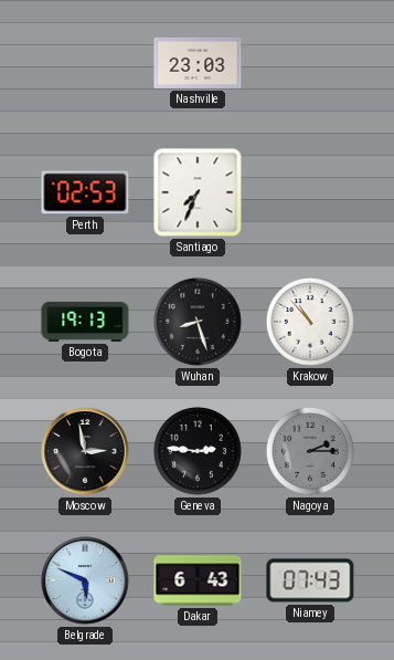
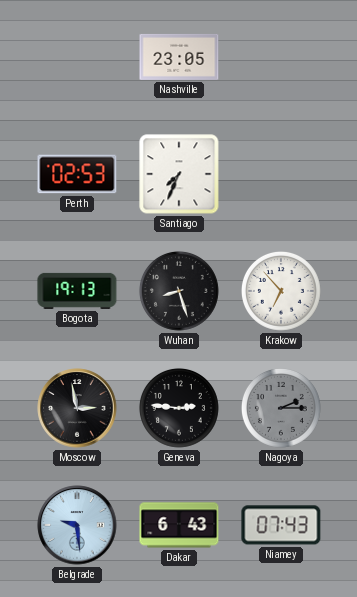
Nashville: 23:03 -> 23:05 (179, 57)
Krakow: 10:53 -> 6:53 (281, 291)
Belgrade: 5:49 -> 9:29 (77, 525)
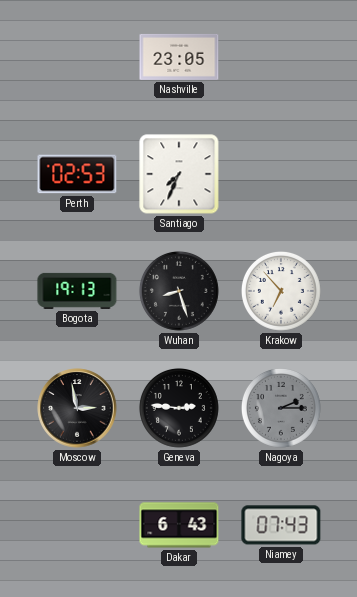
Belgrade: 9:29 -> none (77, 525)
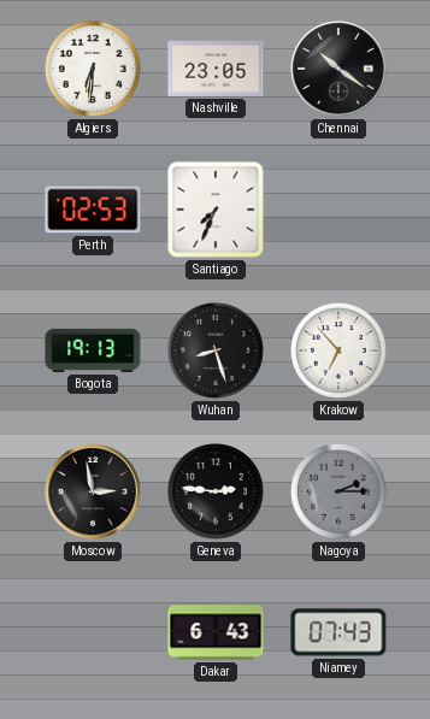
Algiers: none -> 6:31 (93, 69)
Chennai: none -> 10:21 (338, 69)
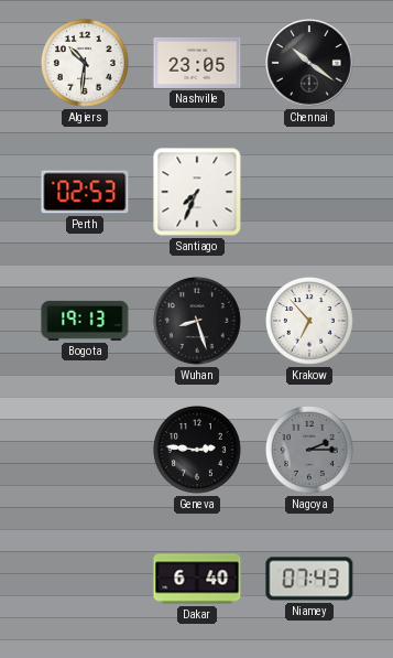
Algiers: 6:31 -> 10:31 (85, 63)
Moscow: 2:58 -> none (93, 491)
Dakar: 6:43 -> 6:40 (197, 579)
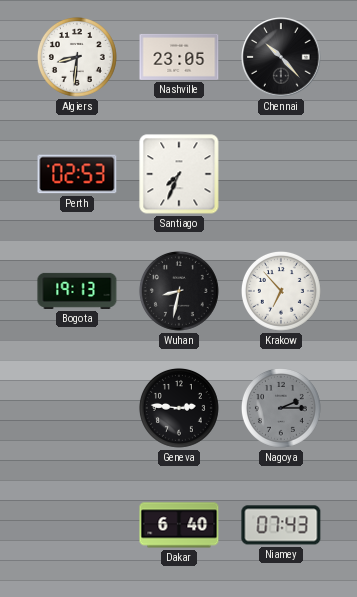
Algiers: 10:31 -> 8:31 (77, 57)
Chennai: 10:21 -> 10:23 (281, 57)
Wuhan: 8:27 -> 8:32 (179, 291)
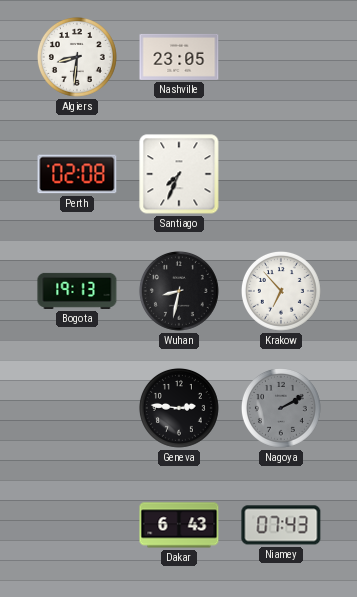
Chennai: 10:23 -> none (281, 57)
Perth: 02:53 -> 02:08 (77, 174)
Nagoya: 2:15 -> 2:10 (281, 408)
Dakar: 6:40 -> 6:43 (179, 525)
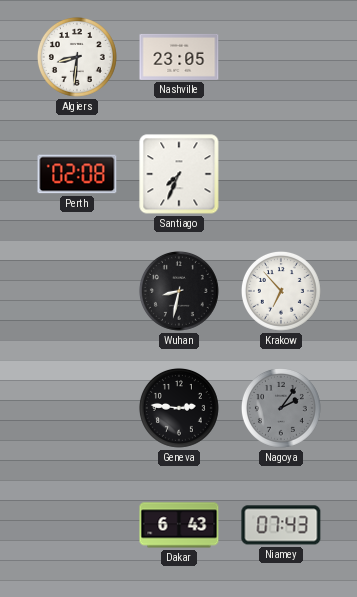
Bogota: 19:13 -> none (77, 291)
Nagoya: 2:10 -> 2:06 (281, 408)
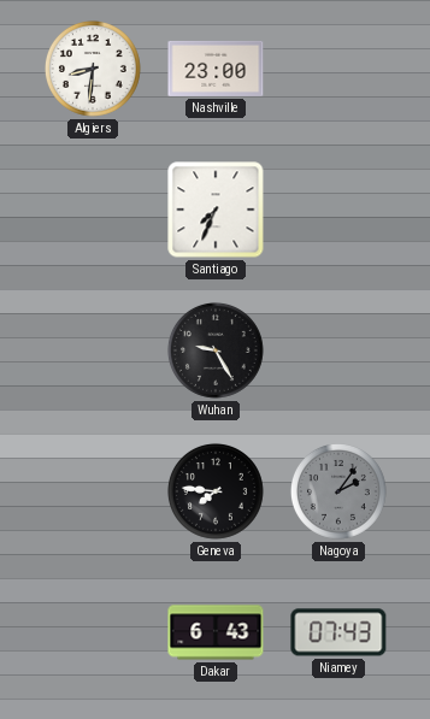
Nashville: 23:05 -> 23:00 (216, 69)
Perth: 02:08 -> none (77, 174)
Wuhan: 8:32 -> 9:25 (216, 350)
Krakow: 6:53 -> none (281, 291)
Geneva: 2:46 -> 7:46 (216, 491)
